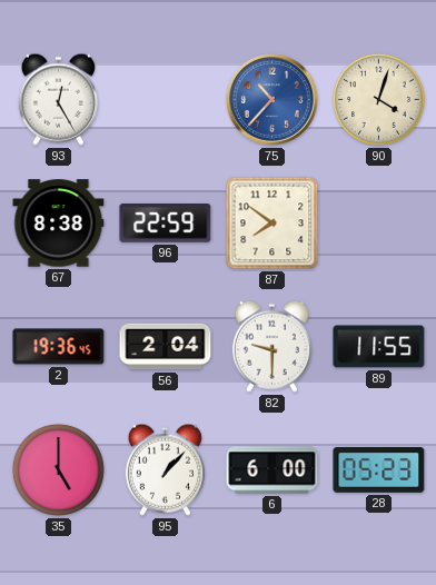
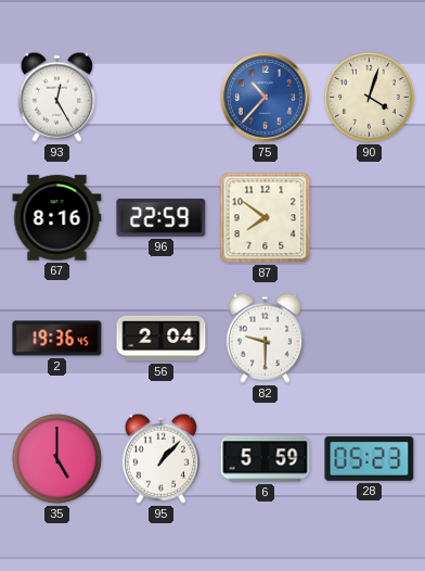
67: 8:38 -> 8:16 (57, 218)
89: 11:55 -> none (379, 347)
6: 6:00 -> 5:59 (266, 459)
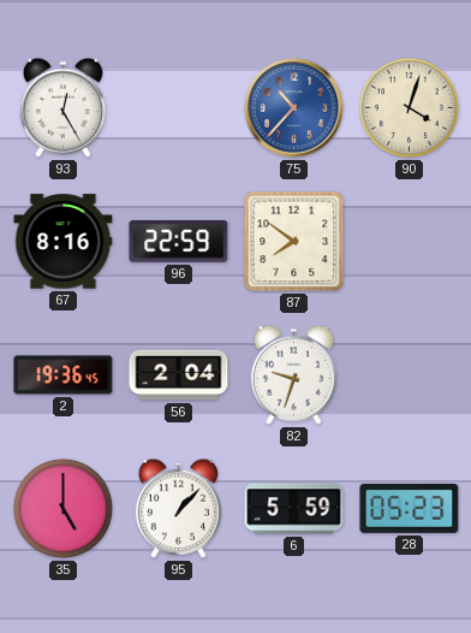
82: 9:30 -> 9:33 (293, 374)
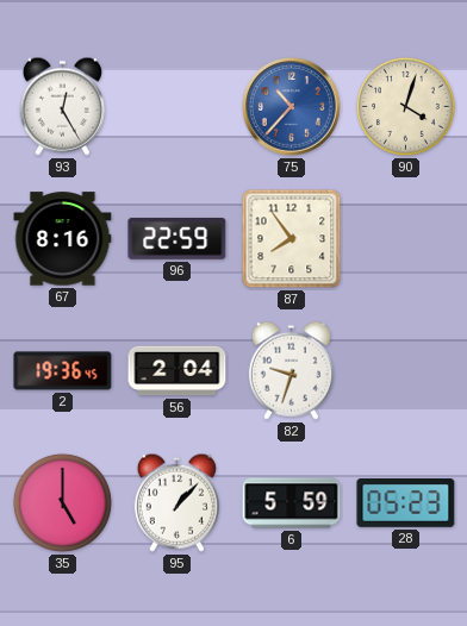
87: 7:51 -> 7:54 (292, 239)
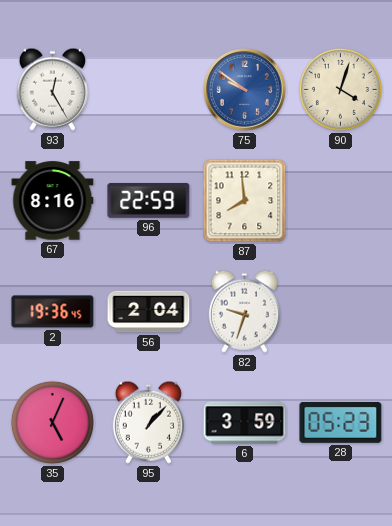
75: 10:37 -> 9:51 (245, 90)
87: 7:54 -> 7:59 (245, 201)
35: 5:00 -> 5:04 (52, 422)
6: 5:59 -> 3:59 (245, 423)
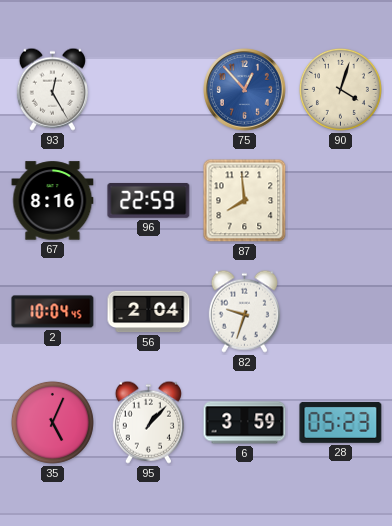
75: 9:51 -> 12:53 (245, 90)
2: 19:36 -> 10:04 (53, 312)
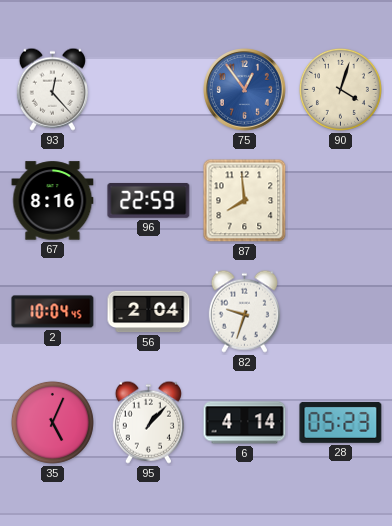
93: 12:25 -> 12:23 (52, 89)
75: 12:53 -> 12:54 (245, 90)
6: 3:59 -> 4:14 (245, 423)
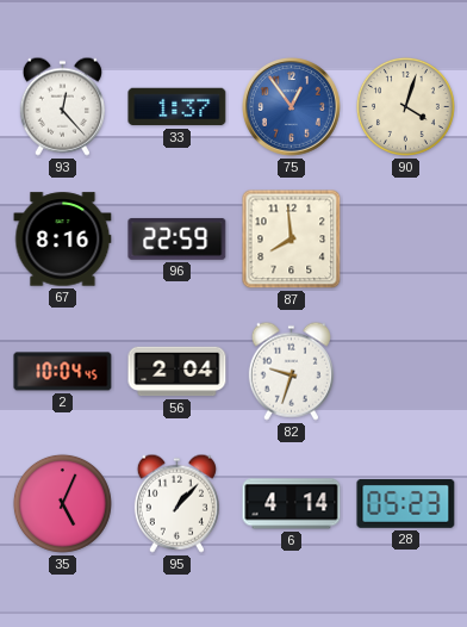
33: none -> 1:37 (178, 107)
